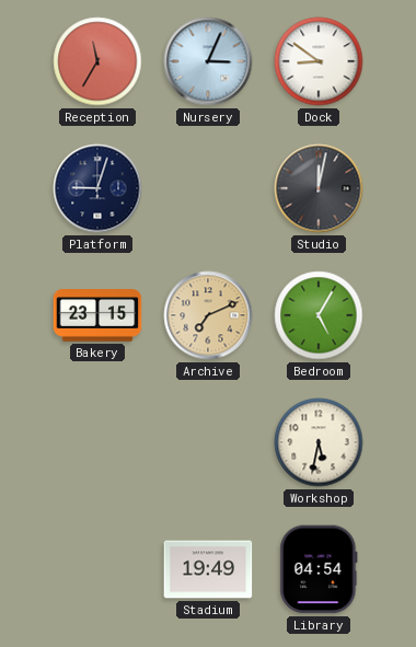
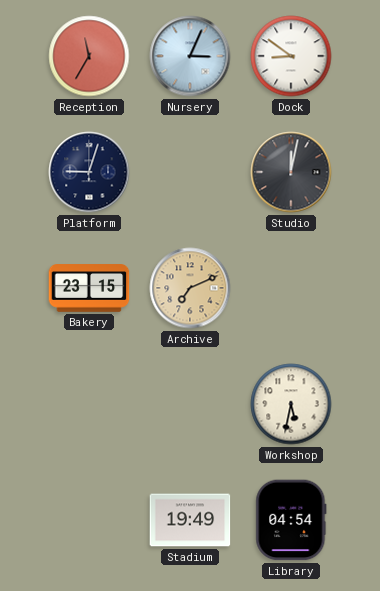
Bedroom: 5:05 -> none (319, 315)
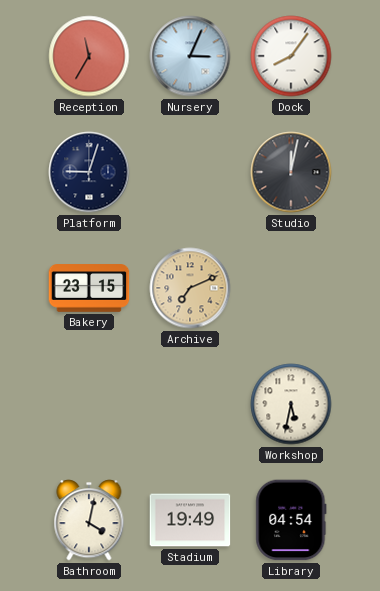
Dock: 8:51 -> 8:06 (291, 56)
Bathroom: none -> 4:02 (89, 520)
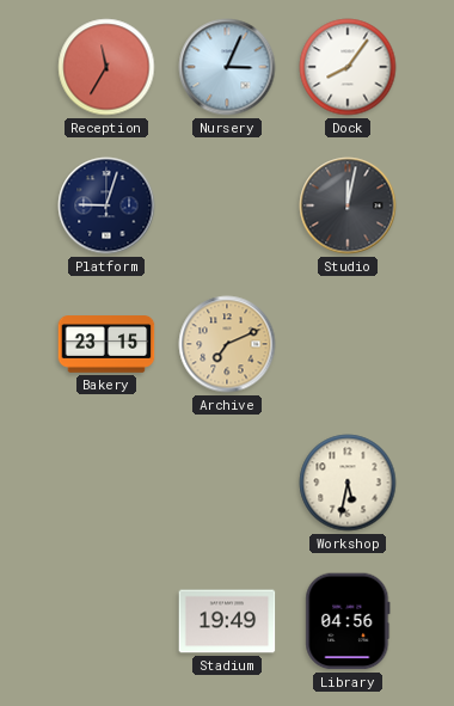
Bathroom: 4:02 -> none (89, 520)
Library: 04:54 -> 04:56 (348, 621)
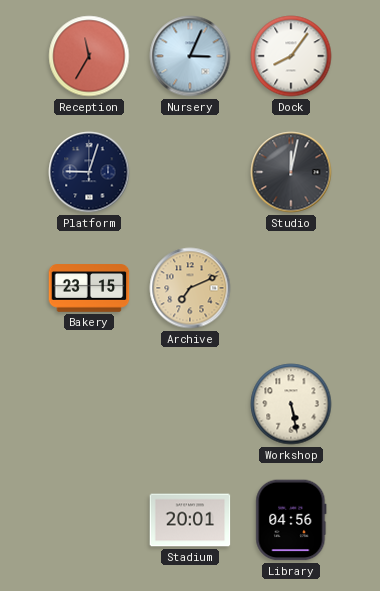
Workshop: 5:32 -> 5:28 (291, 404)
Stadium: 19:49 -> 20:01 (190, 520)
